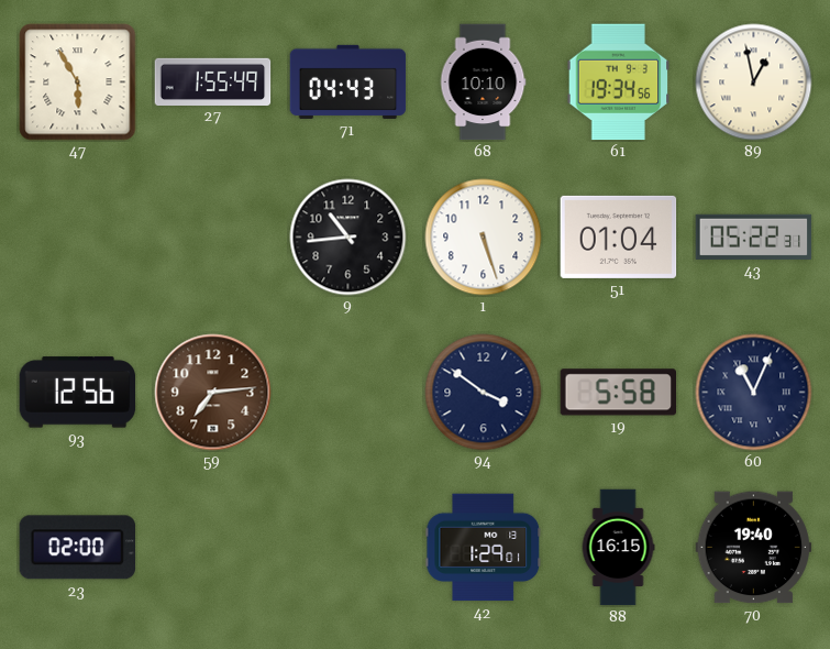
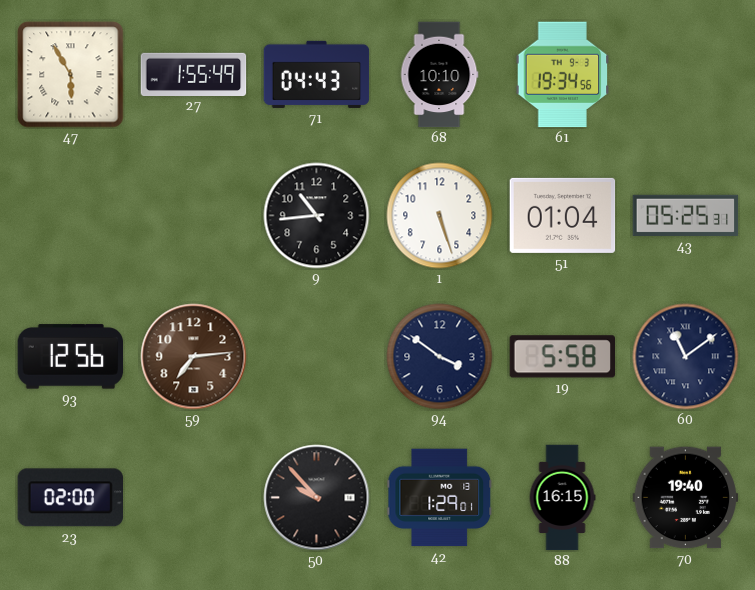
89: 12:58 -> none (754, 82)
43: 05:22 -> 05:25 (686, 215)
60: 11:04 -> 11:09 (686, 357)
50: none -> 9:53 (317, 498)
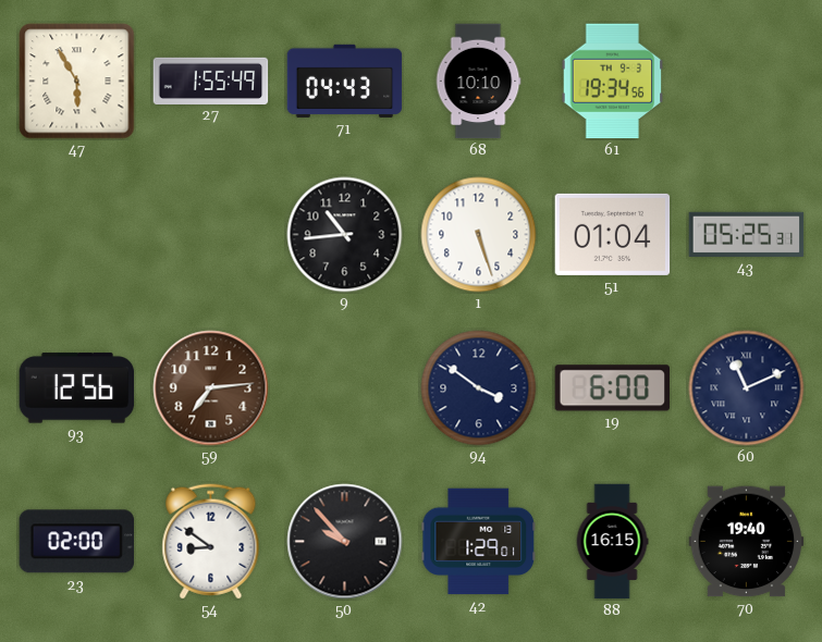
19: 5:58 -> 6:00 (612, 388)
60: 11:09 -> 11:11 (747, 388)
54: none -> 8:51 (211, 542)
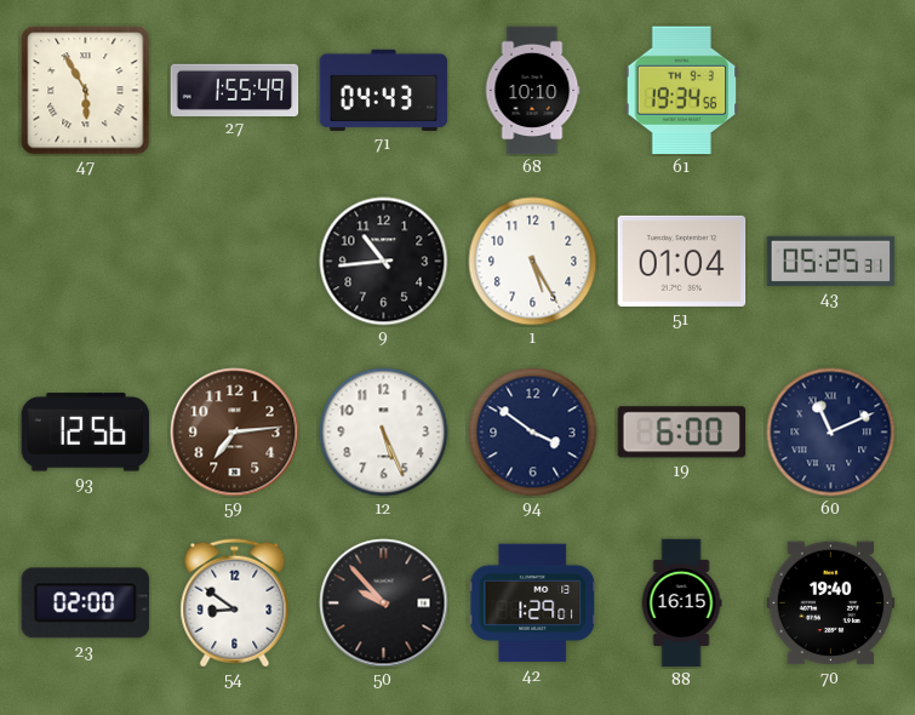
1: 5:27 -> 5:25 (533, 262)
12: none -> 5:26 (384, 433)
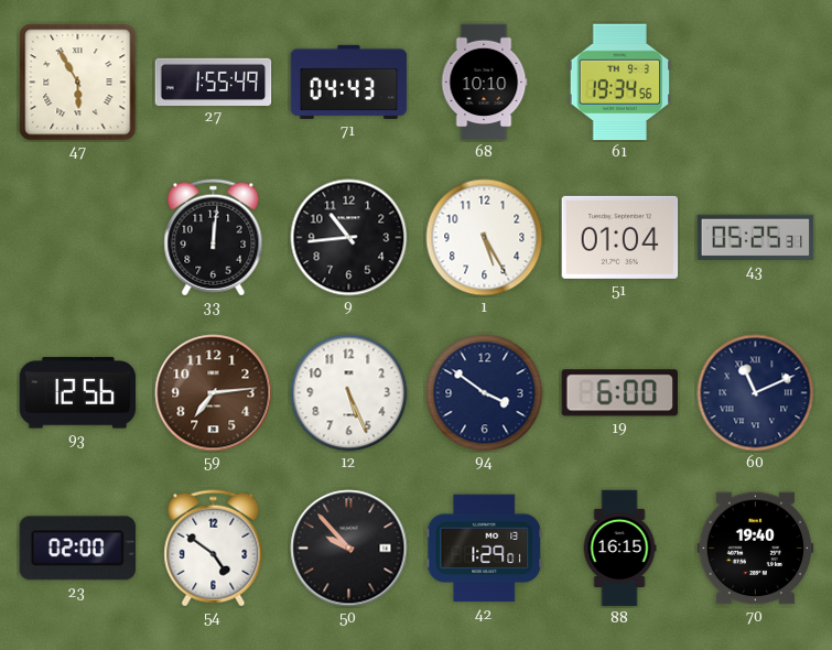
33: none -> 12:01 (214, 238)
54: 8:51 -> 4:51 (214, 549)
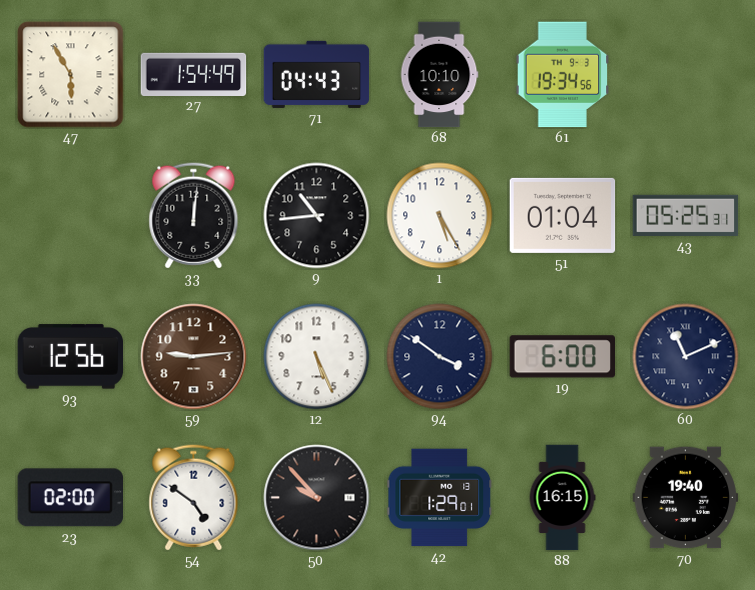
27: 1:55 -> 1:54 (194, 74)
59: 7:14 -> 9:14 (194, 357)
